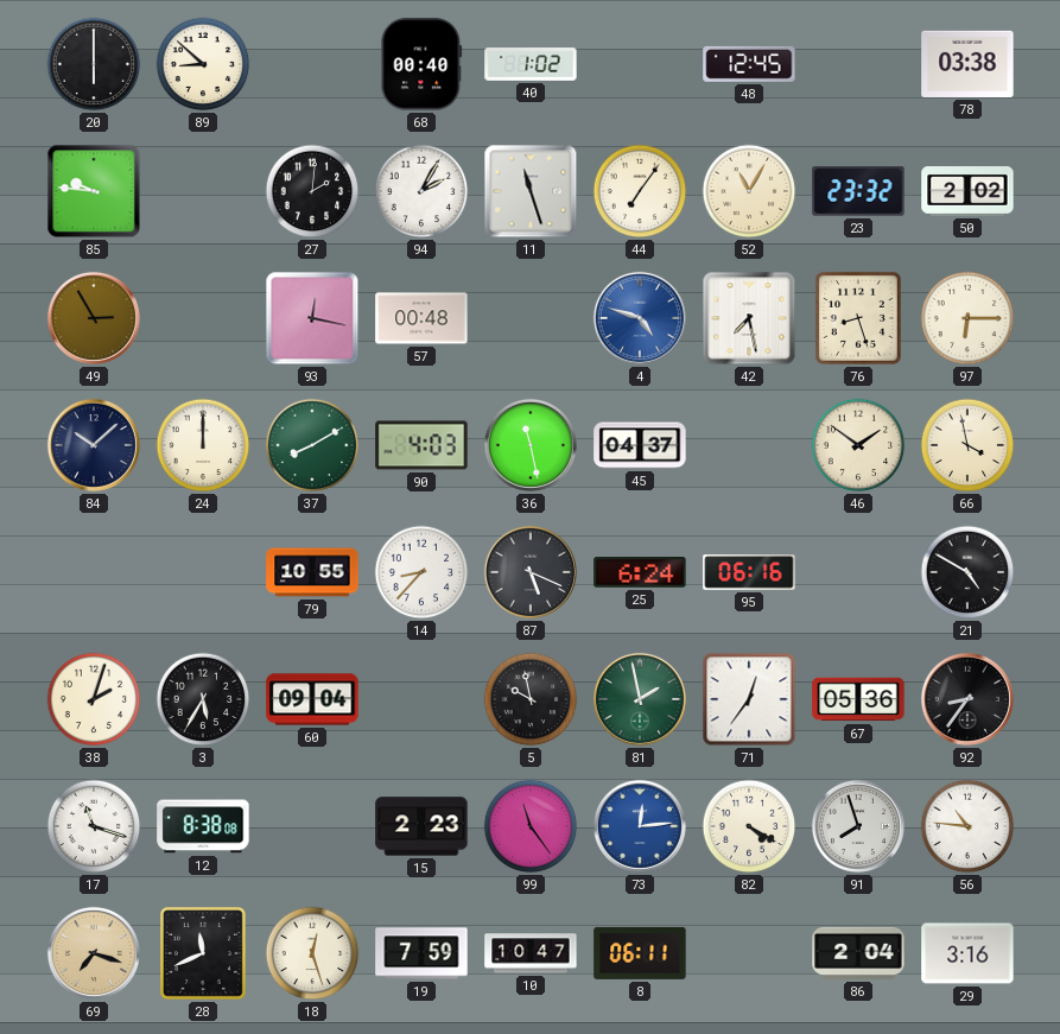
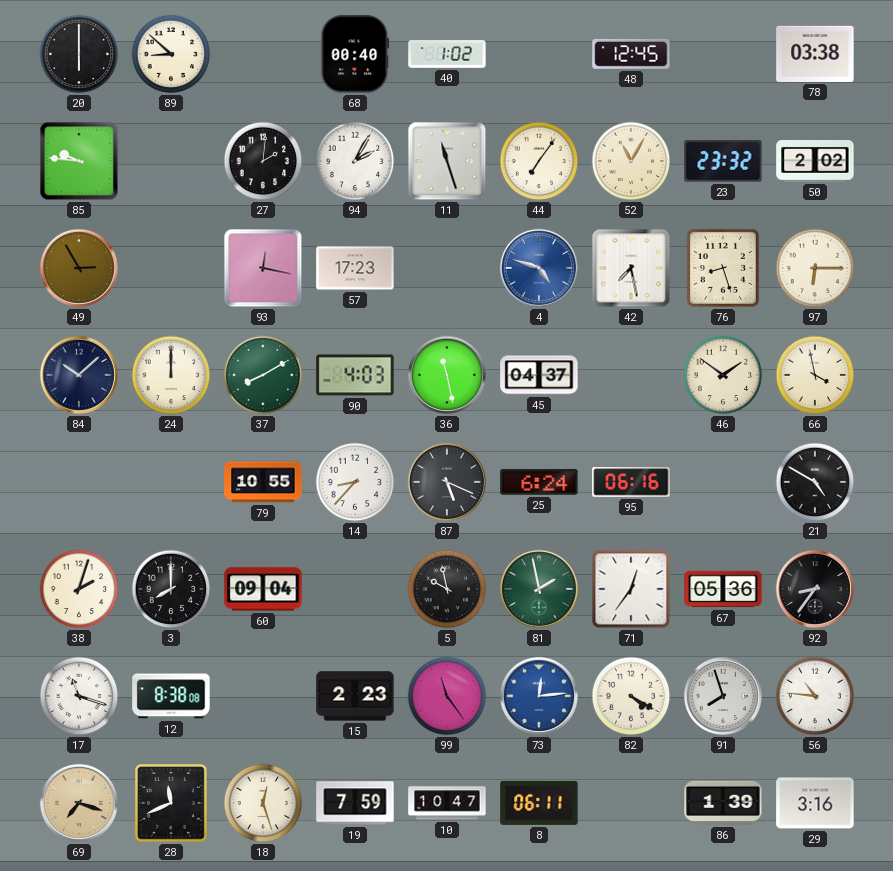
57: 00:48 -> 17:23 (355, 268)
3: 5:35 -> 8:00 (171, 589)
86: 2:04 -> 1:39 (723, 803)
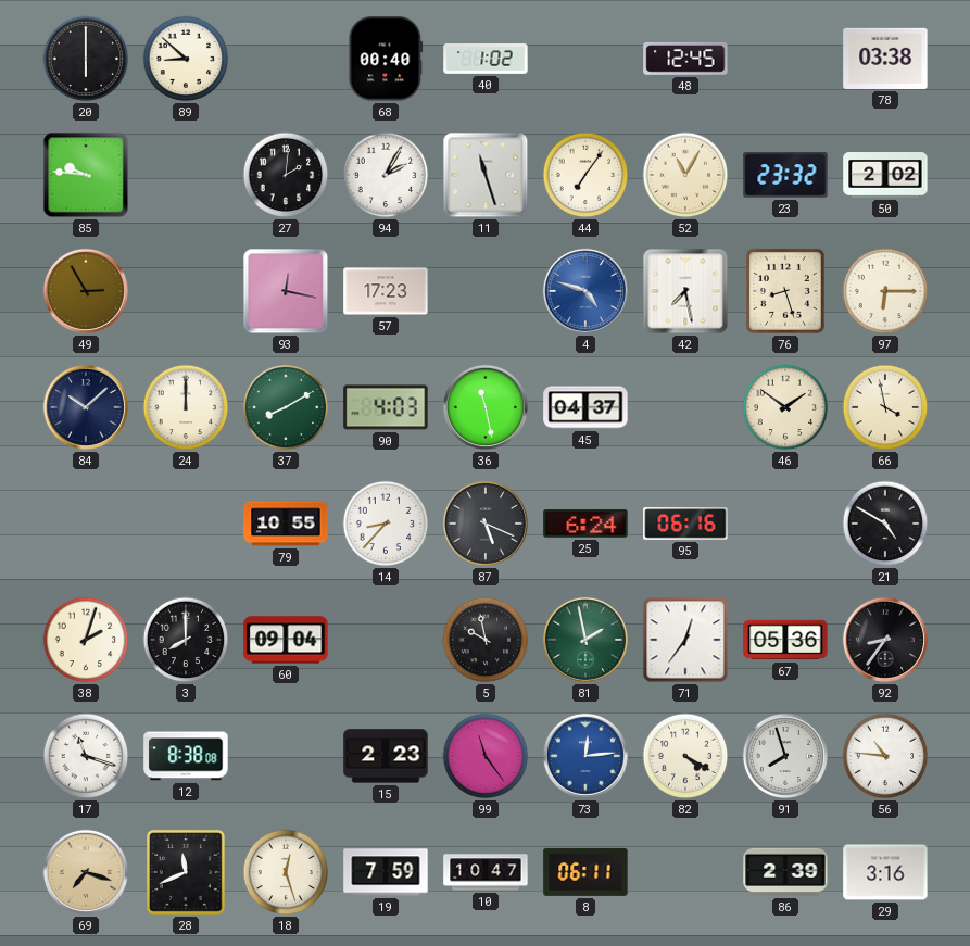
86: 1:39 -> 2:39 (785, 872)
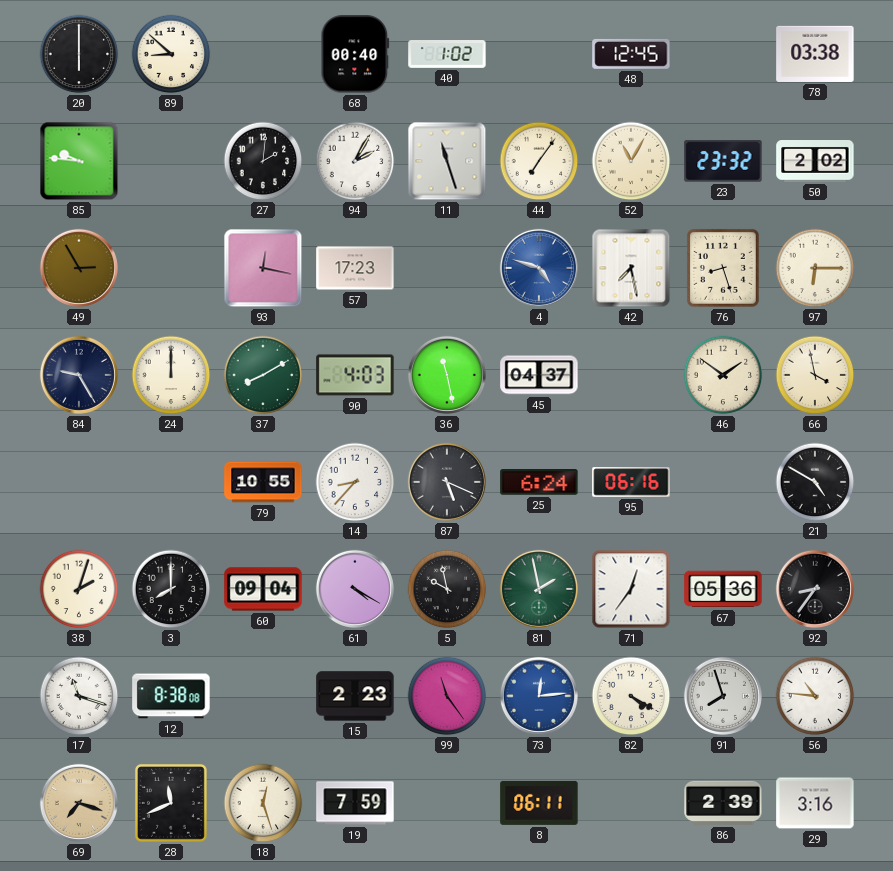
84: 10:08 -> 9:25 (79, 375)
61: none -> 4:20 (355, 589)
10: 10:47 -> none (486, 872)
